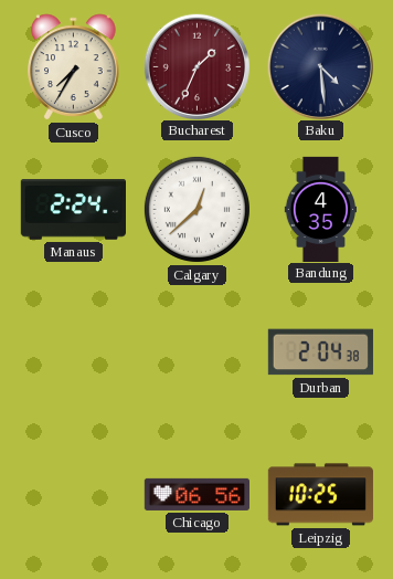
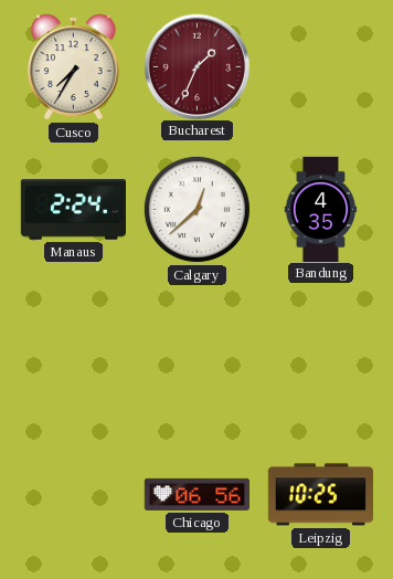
Baku: 4:29 -> none (320, 66)
Durban: 2:04 -> none (320, 352)
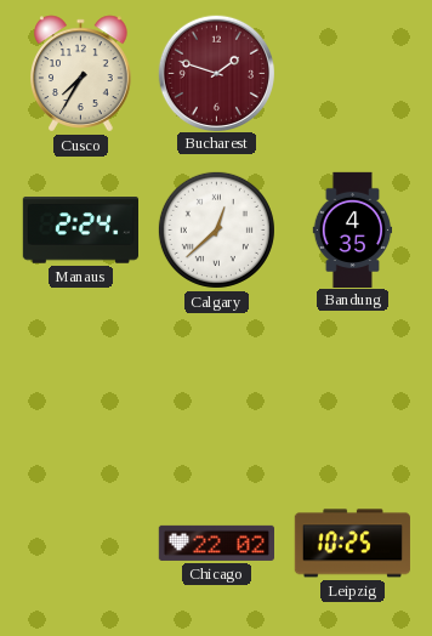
Bucharest: 1:34 -> 1:48 (216, 73)
Chicago: 06:56 -> 22:02 (216, 543)
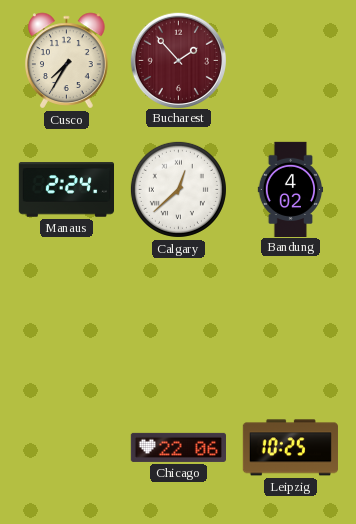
Bucharest: 1:48 -> 1:53 (178, 60)
Bandung: 4:35 -> 4:02 (291, 189)
Chicago: 22:02 -> 22:06 (178, 447)
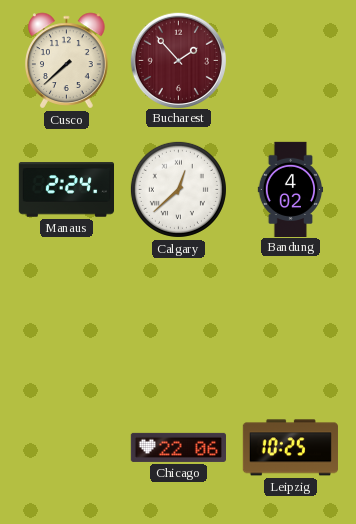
Cusco: 7:35 -> 7:38 (67, 61)
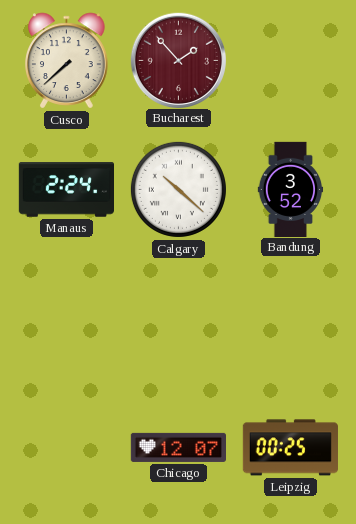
Calgary: 12:38 -> 10:22 (178, 189)
Bandung: 4:02 -> 3:52 (291, 189)
Chicago: 22:06 -> 12:07 (178, 447)
Leipzig: 10:25 -> 00:25 (290, 448)
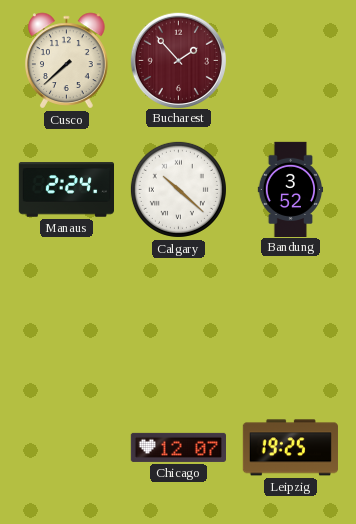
Leipzig: 00:25 -> 19:25 (290, 448)
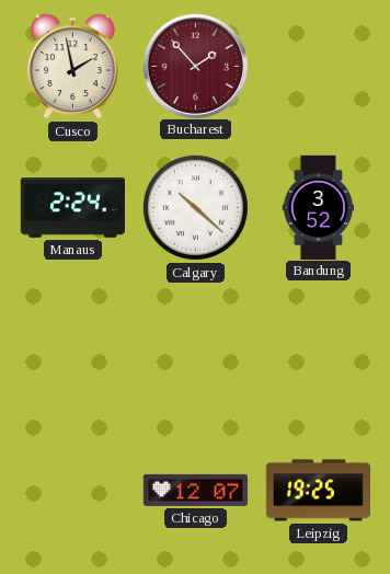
Cusco: 7:38 -> 1:58 (73, 67)
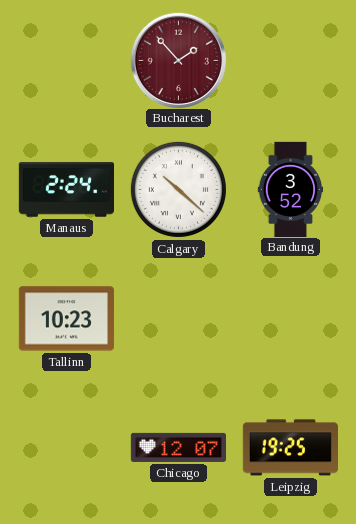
Cusco: 1:58 -> none (73, 67)
Tallinn: none -> 10:23 (66, 319)
